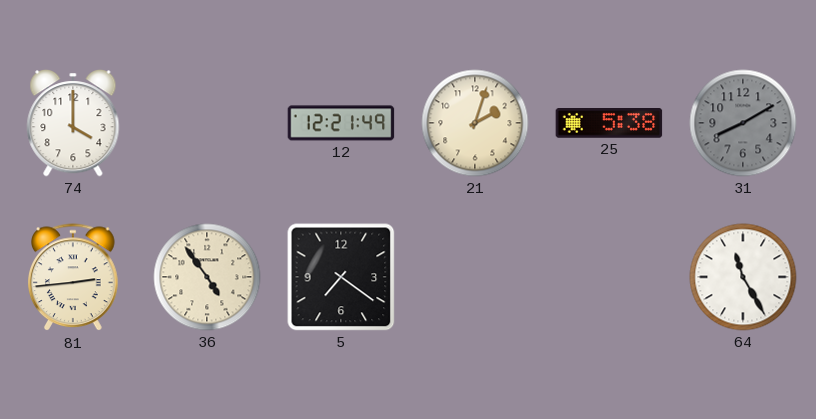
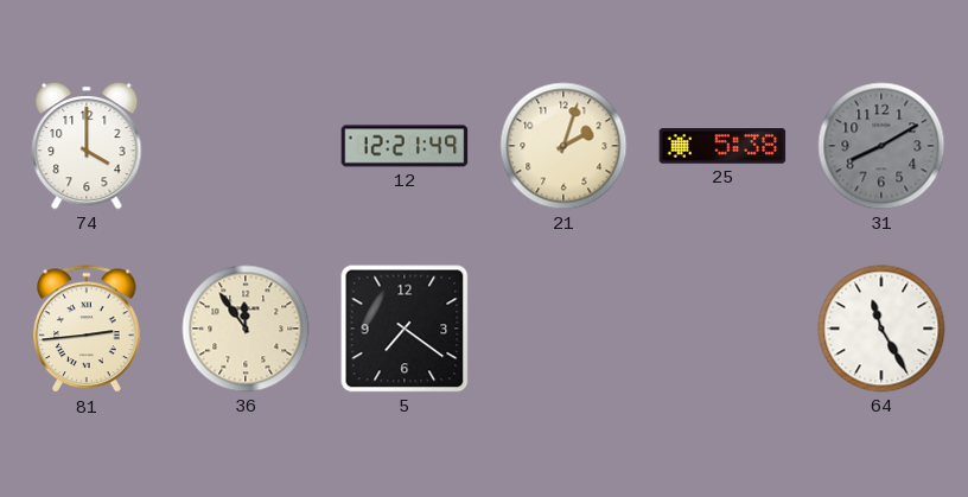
36: 4:54 -> 11:54 (246, 329)
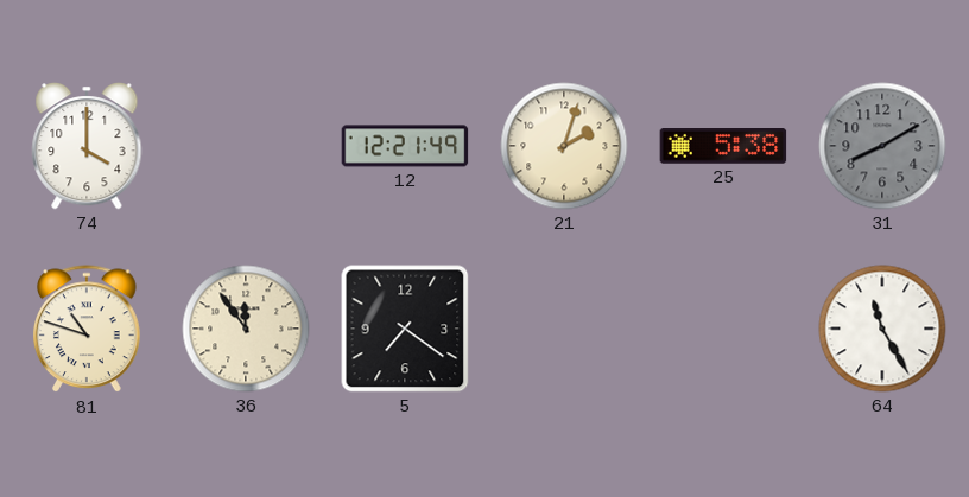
81: 2:44 -> 10:48 (88, 330)
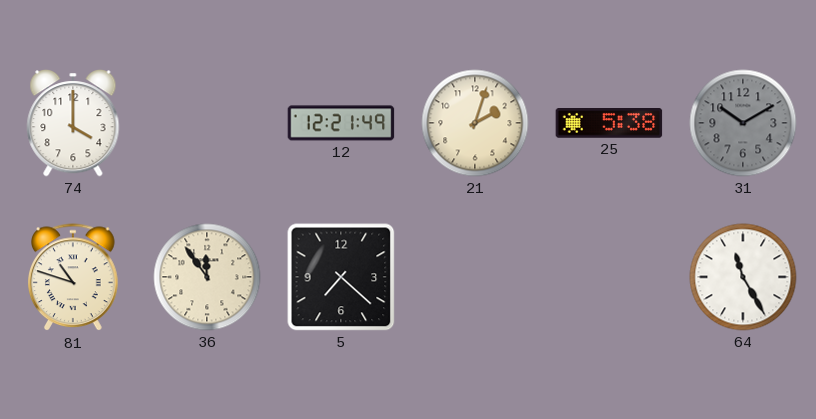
31: 8:10 -> 10:10 (743, 123)
5: 7:21 -> 7:22 (341, 277)
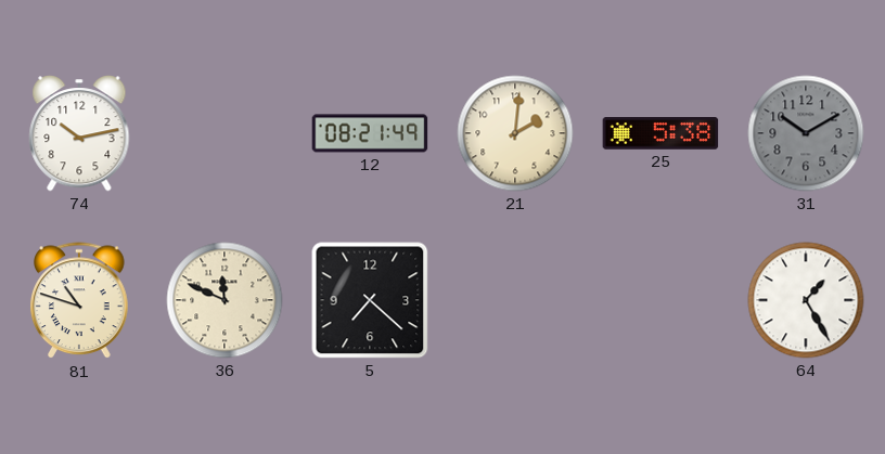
74: 4:00 -> 10:13 (79, 134)
12: 12:21 -> 08:21 (370, 133)
21: 2:03 -> 2:01 (515, 133)
36: 11:54 -> 11:49 (225, 300)
64: 11:25 -> 1:25 (806, 300)
